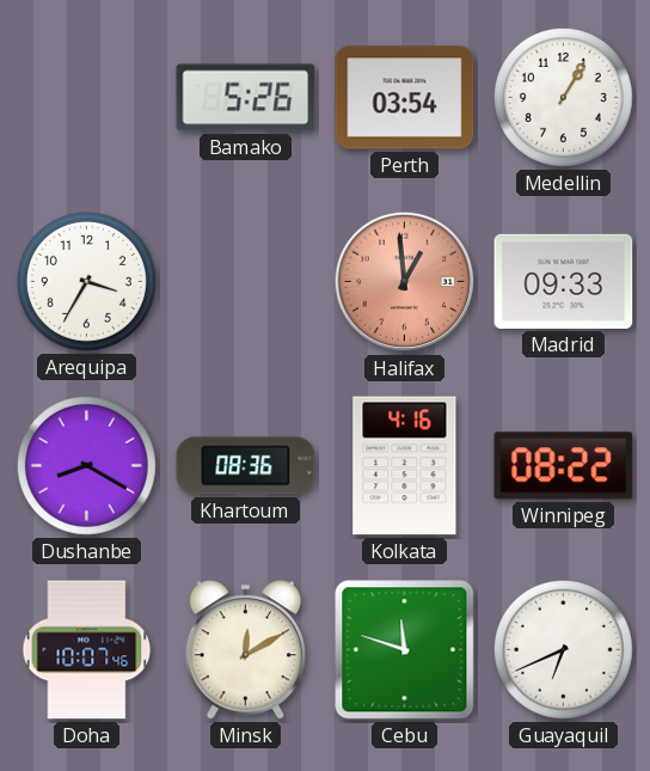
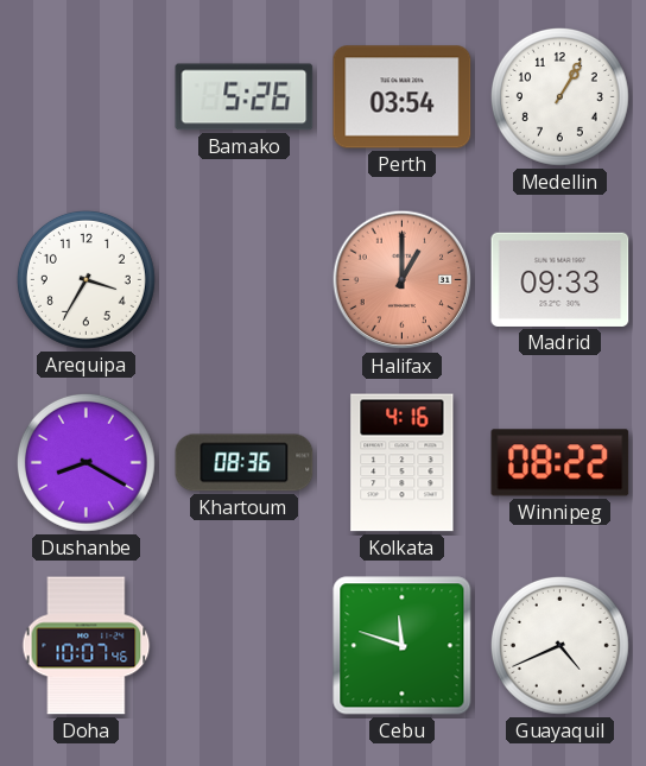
Halifax: 12:59 -> 1:00 (403, 280)
Minsk: 12:10 -> none (245, 650)
Guayaquil: 6:41 -> 4:41 (559, 645)
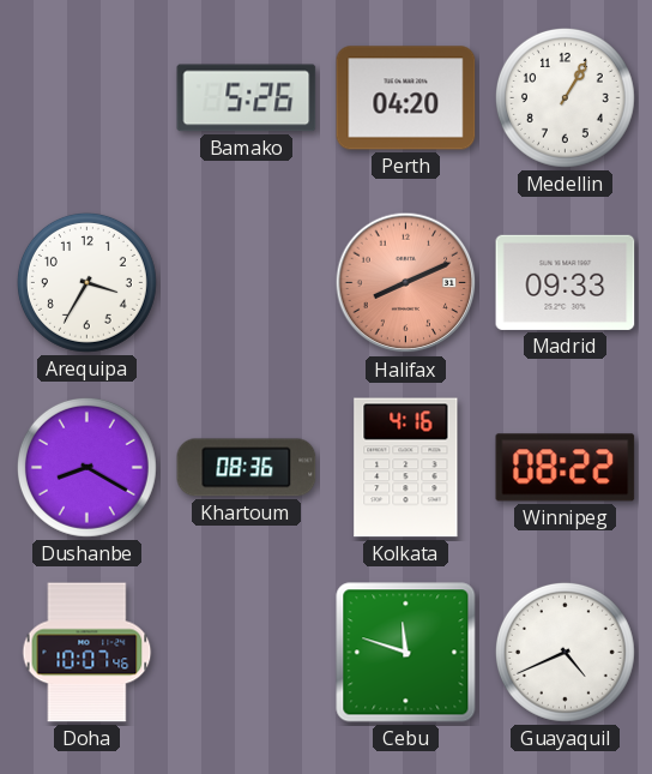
Perth: 03:54 -> 04:20 (406, 98)
Halifax: 1:00 -> 8:11 (406, 283)
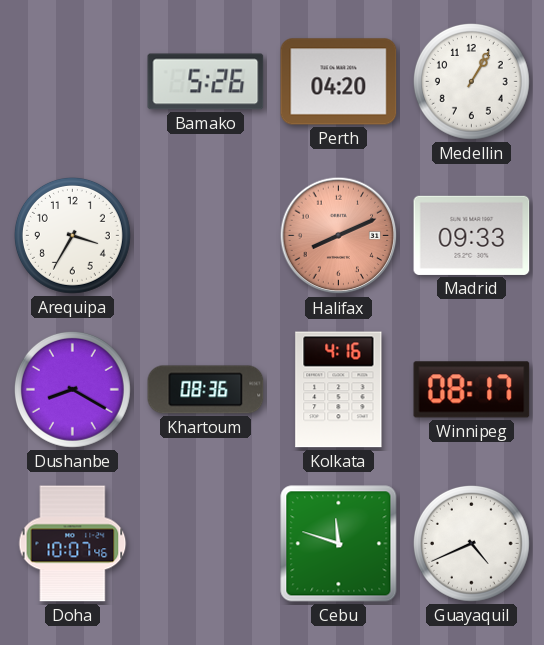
Winnipeg: 08:22 -> 08:17 (472, 390)
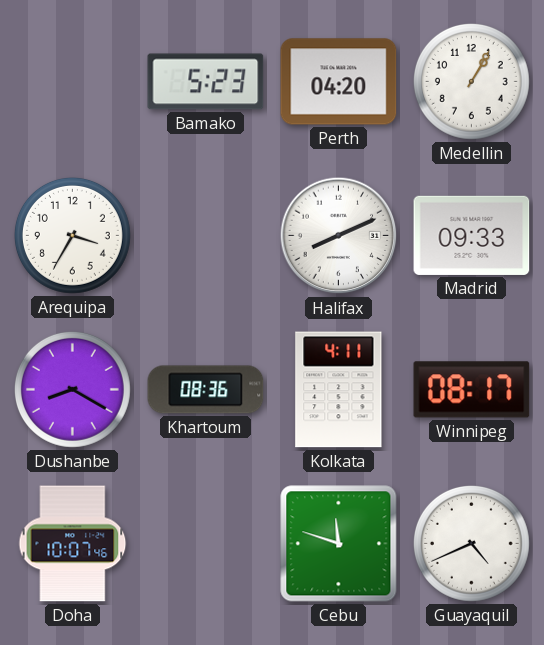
Bamako: 5:26 -> 5:23 (206, 82)
Halifax dial: salmon -> white (339, 236)
Kolkata: 4:16 -> 4:11 (339, 390)
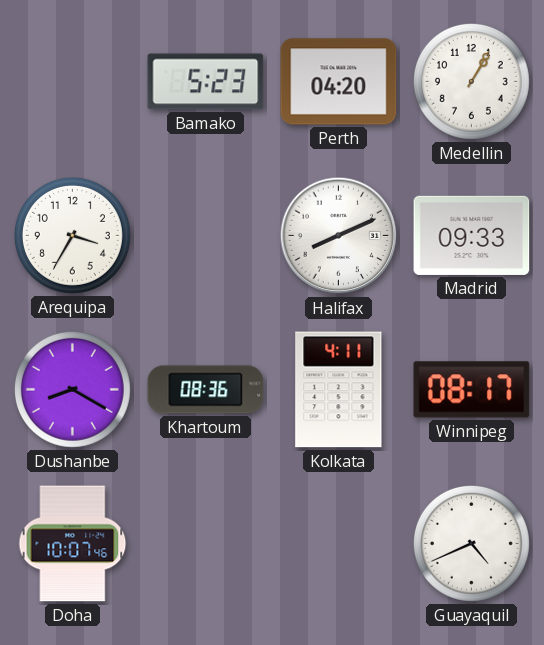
Cebu: 11:48 -> none (339, 544)
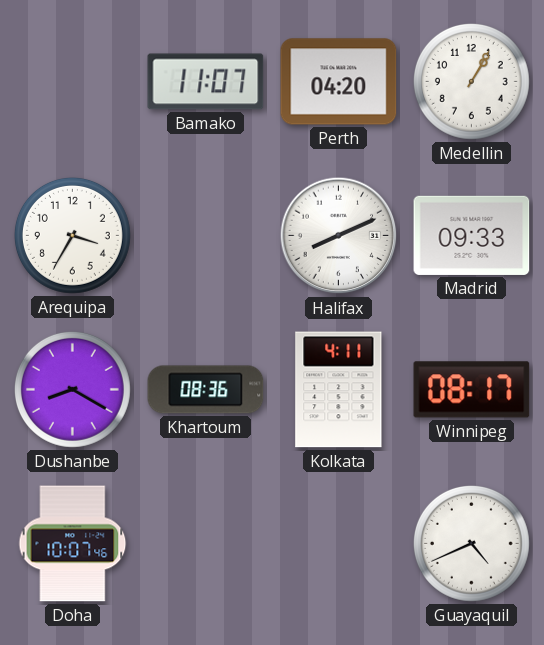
Bamako: 5:23 -> 11:07 (206, 82)
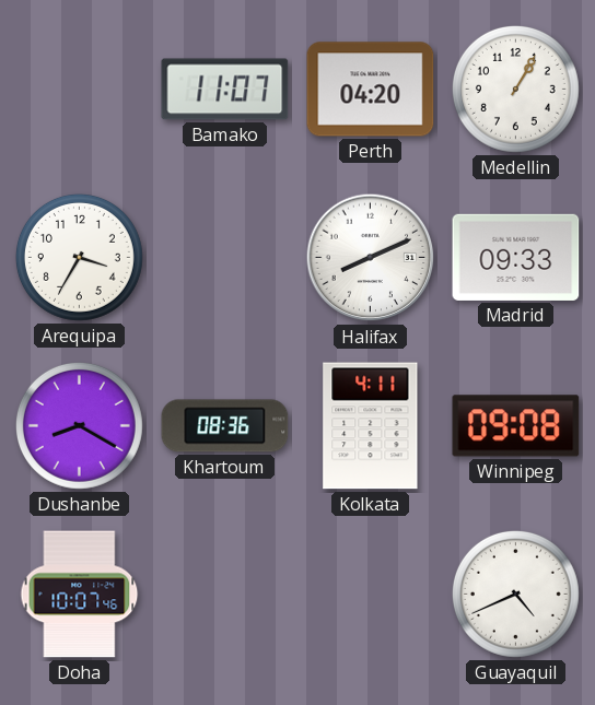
Winnipeg: 08:17 -> 09:08 (516, 426)
